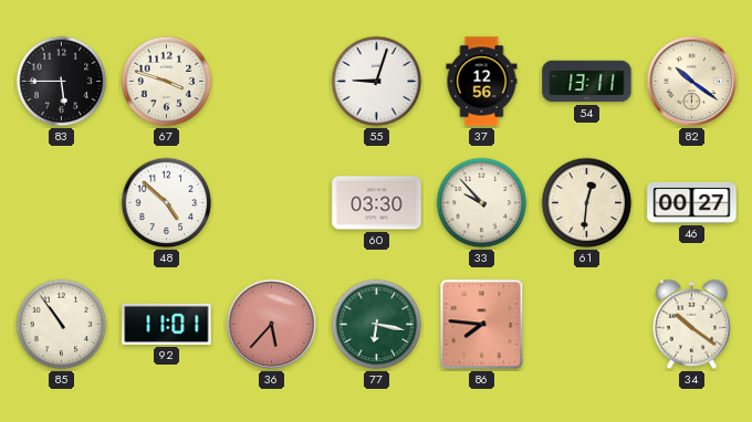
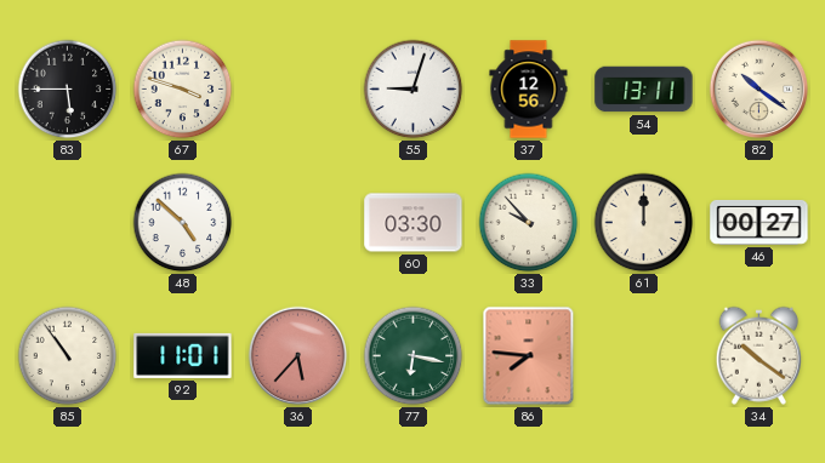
61: 12:31 -> 12:00 (644, 223)
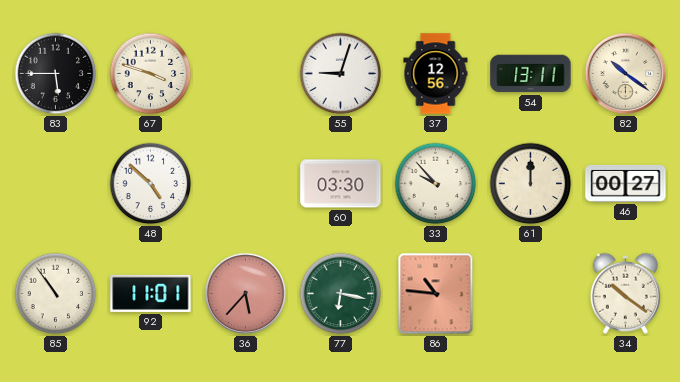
86: 7:46 -> 10:46 (436, 294)
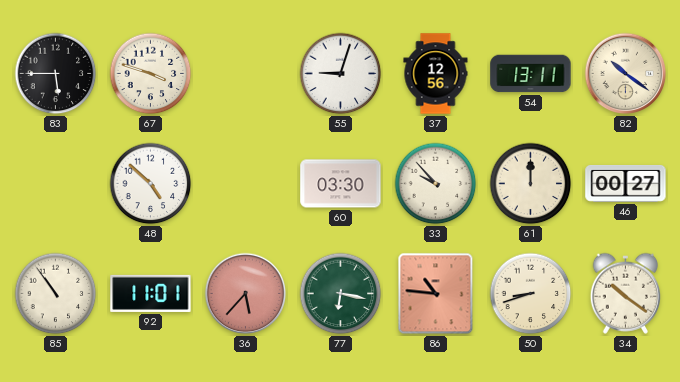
50: none -> 8:42 (531, 294)
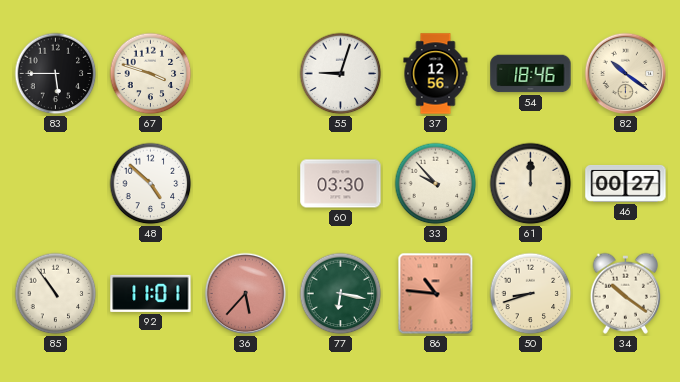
54: 13:11 -> 18:46 (531, 74)
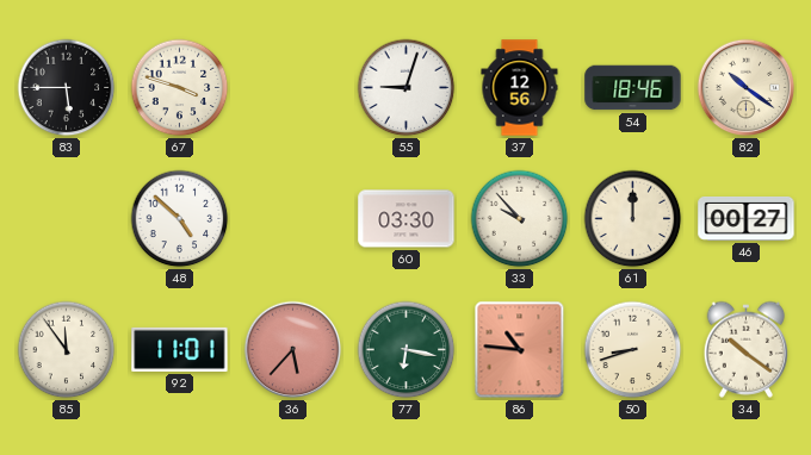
85: 10:54 -> 11:54 (67, 350)
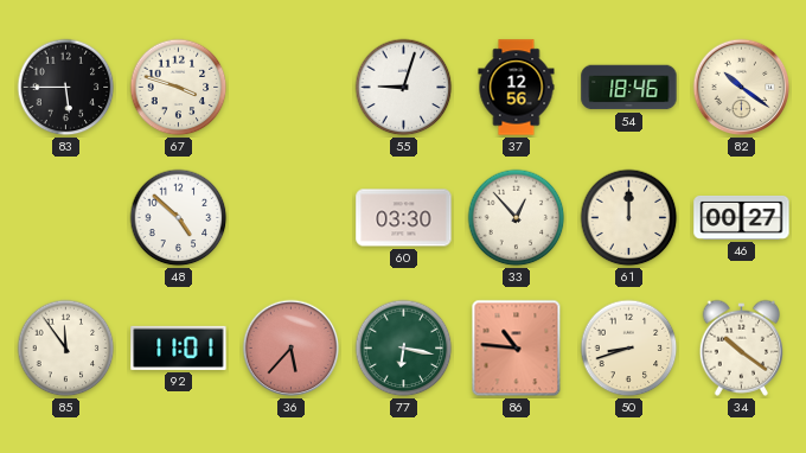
33: 9:53 -> 12:53 (517, 218)
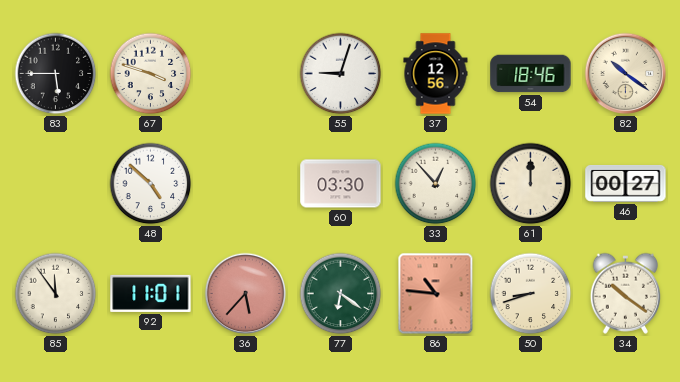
77: 6:17 -> 6:21 (341, 294)
